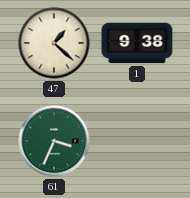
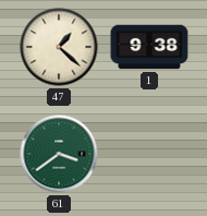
61: 3:34 -> 3:39 (59, 154)
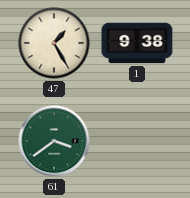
47: 1:22 -> 1:25 (54, 43)
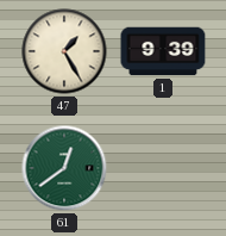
1: 9:38 -> 9:39 (163, 51)
61: 3:39 -> 12:39 (64, 168)
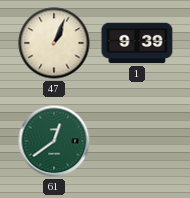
47: 1:25 -> 1:04 (54, 43)
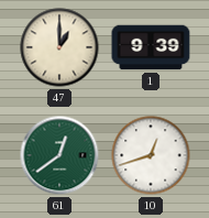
47: 1:04 -> 1:00 (59, 47)
10: none -> 12:42 (151, 155)
